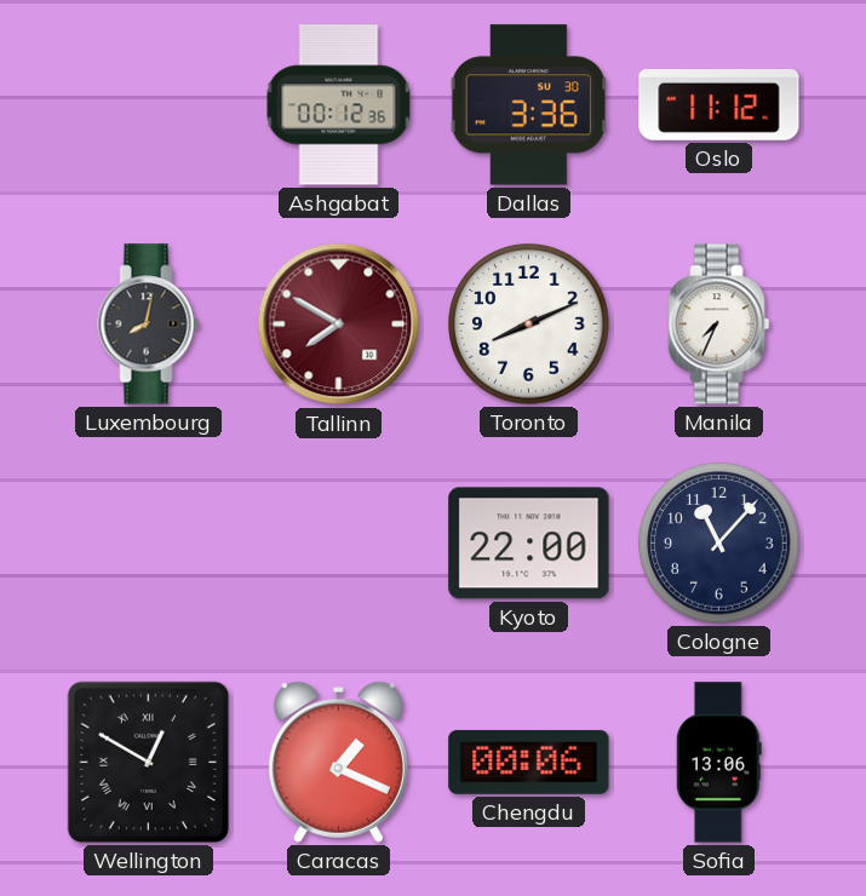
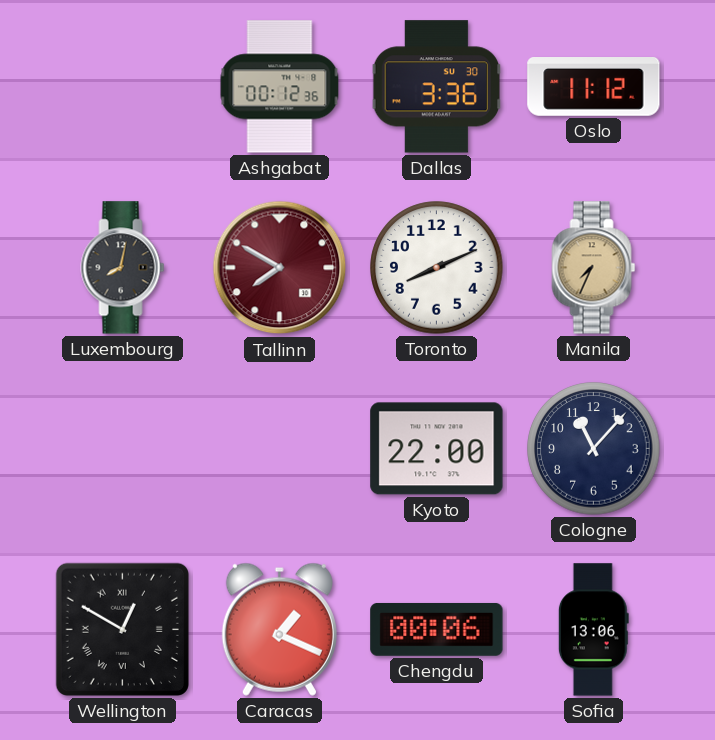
Manila dial: white -> champagne (594, 268)
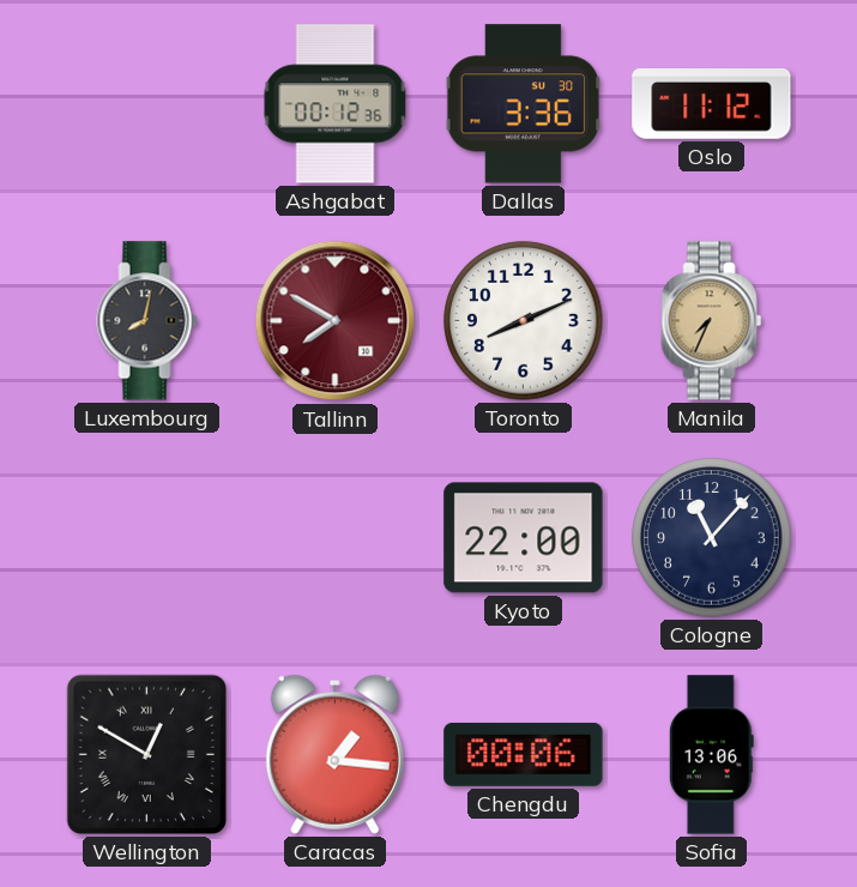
Caracas: 1:19 -> 1:16 (334, 754)
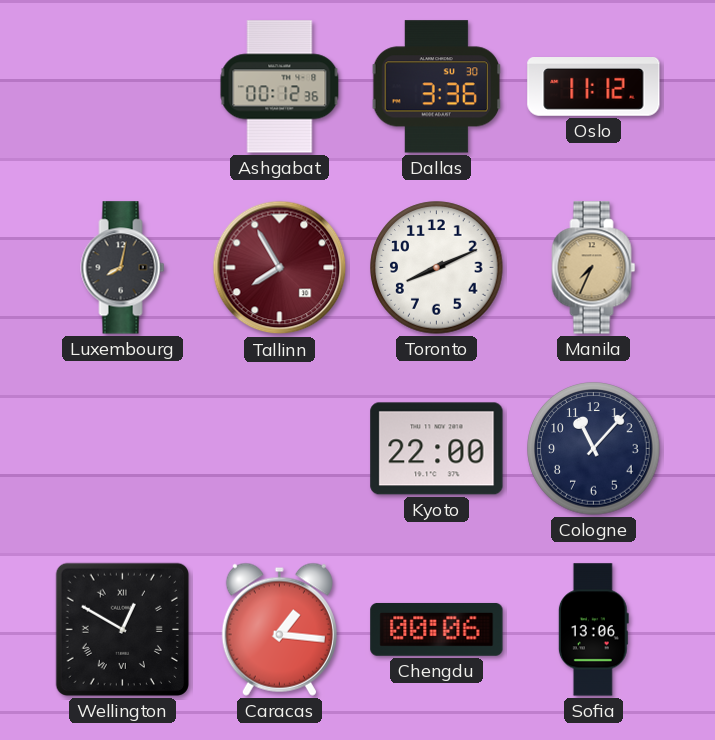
Tallinn: 7:50 -> 7:55 (280, 268)
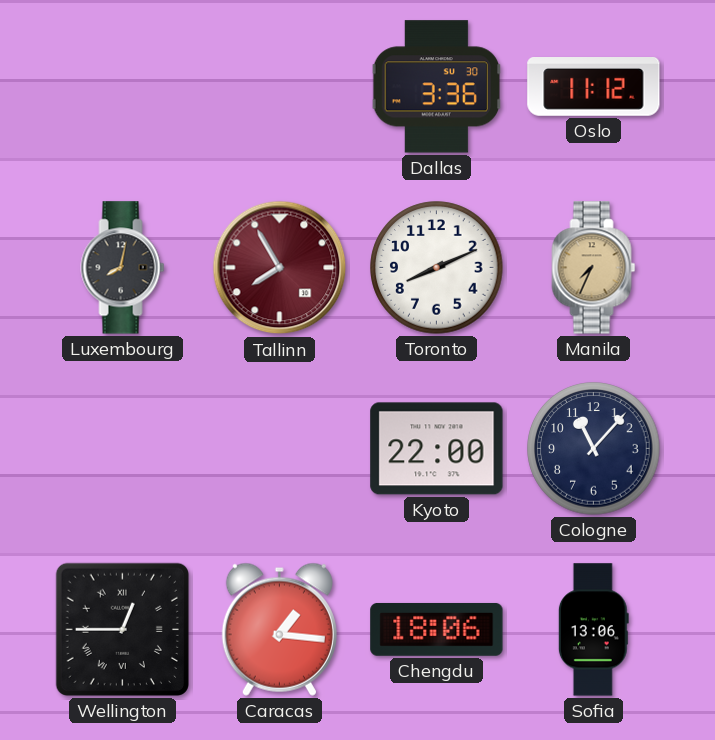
Ashgabat: 00:12 -> none (280, 87)
Wellington: 12:50 -> 12:45 (122, 629)
Chengdu: 00:06 -> 18:06 (437, 629)
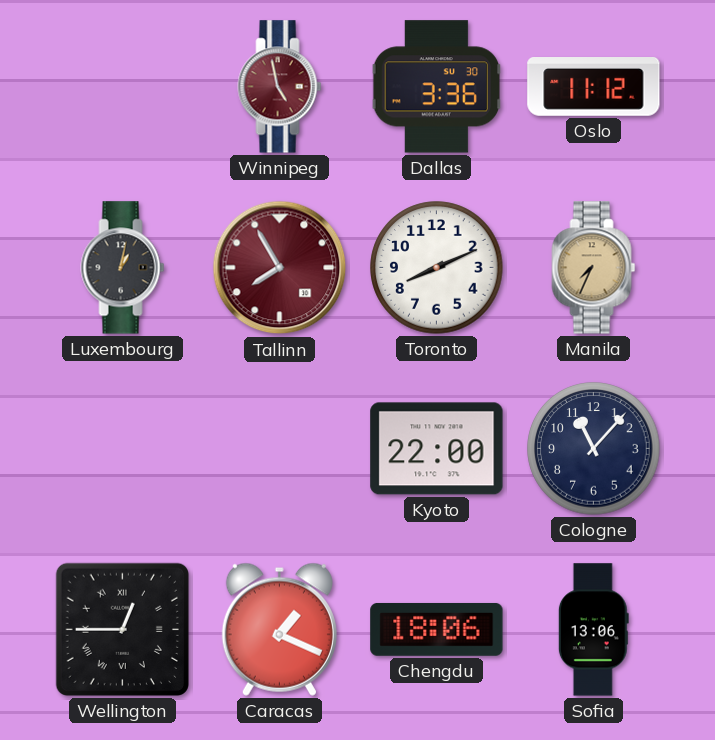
Winnipeg: none -> 4:58 (280, 87)
Luxembourg: 8:02 -> 1:02 (123, 268)
Caracas: 1:16 -> 1:19 (279, 629)
